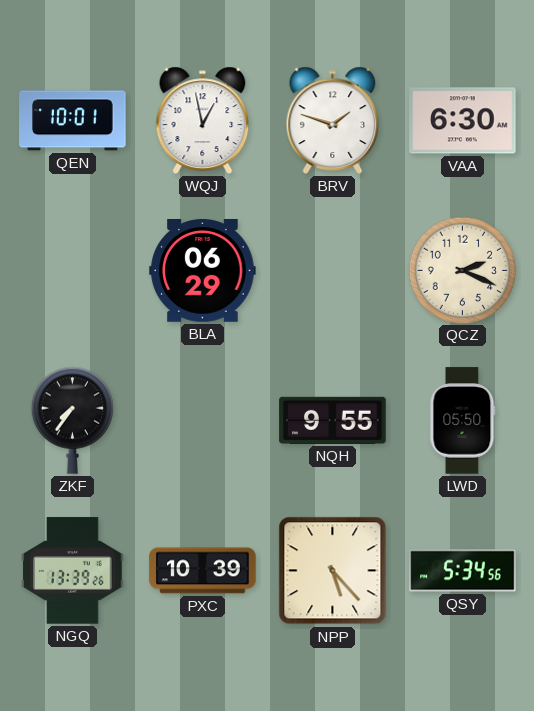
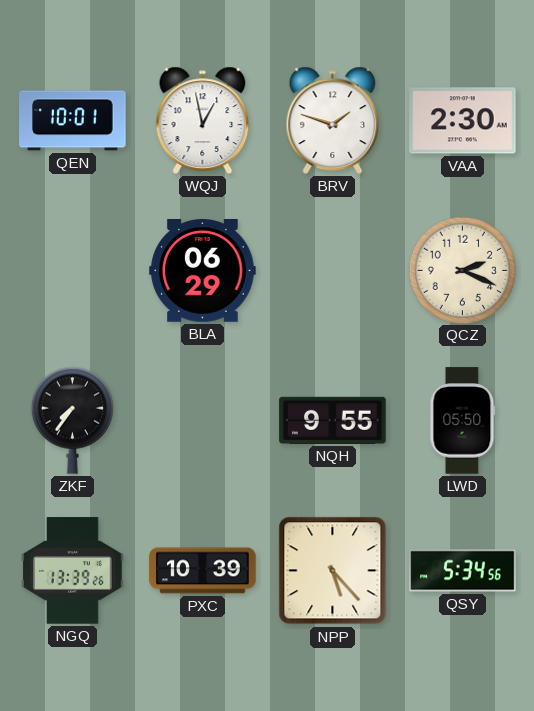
VAA: 6:30 -> 2:30 (463, 121)
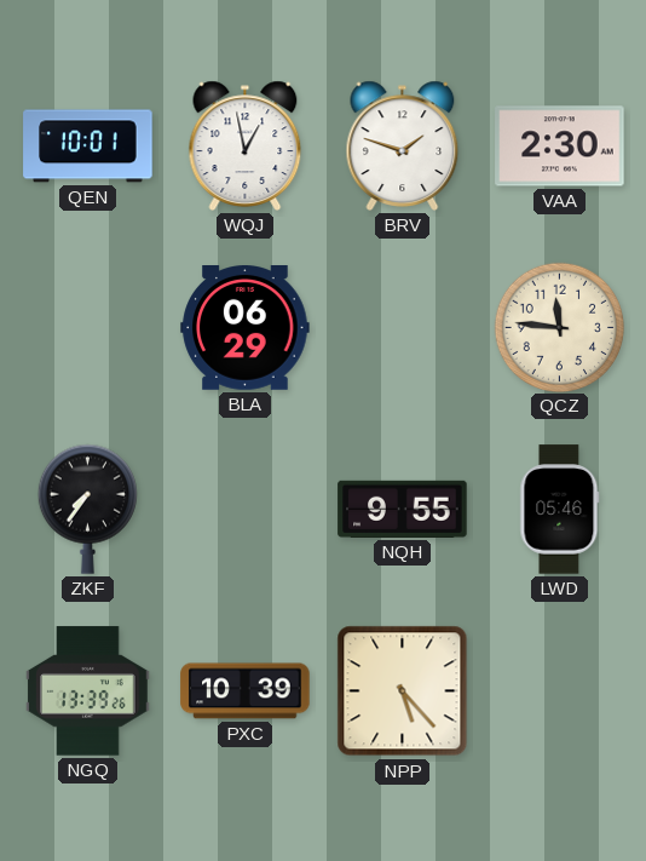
QCZ: 2:19 -> 11:46 (559, 327)
LWD: 05:50 -> 05:46 (560, 510)
QSY: 5:34 -> none (463, 571)
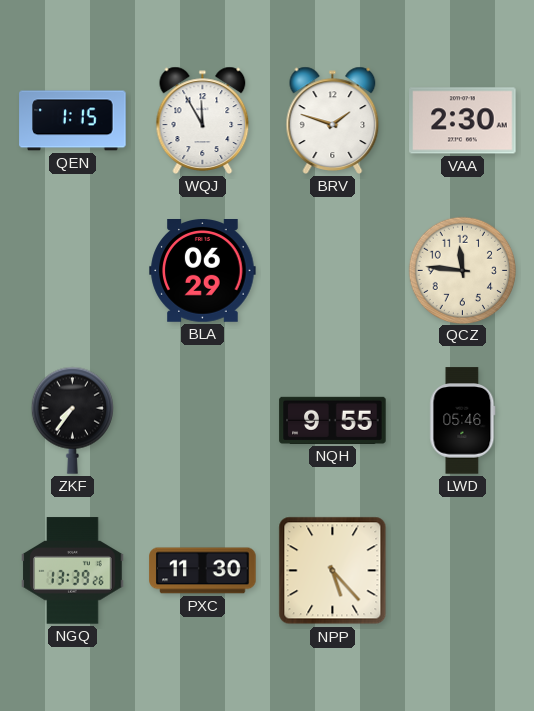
QEN: 10:01 -> 1:15 (73, 121)
WQJ: 12:58 -> 11:55 (203, 120)
PXC: 10:39 -> 11:30 (203, 571)
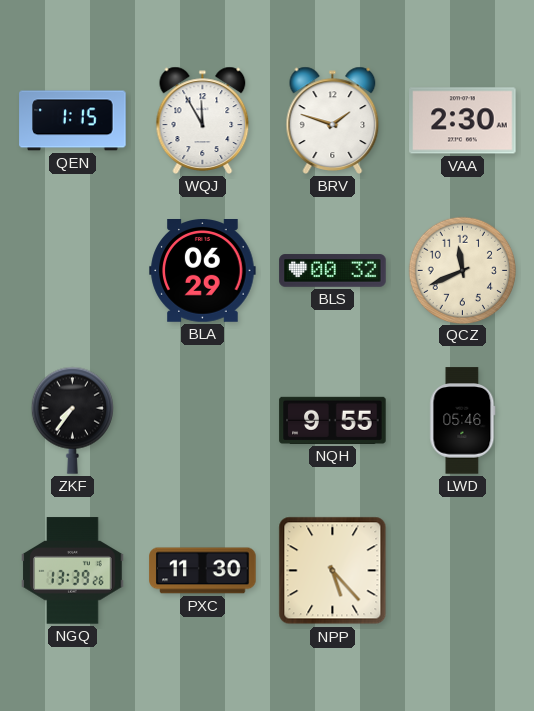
BLS: none -> 00:32 (333, 271)
QCZ: 11:46 -> 11:41 (462, 270)
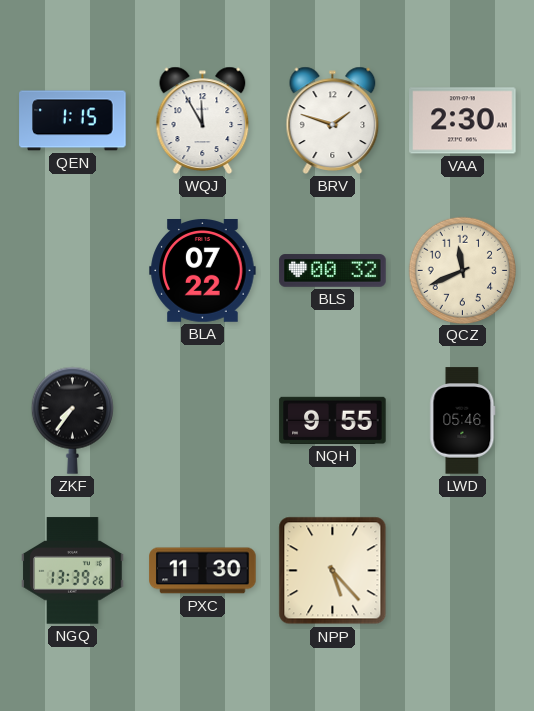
BLA: 06:29 -> 07:22 (203, 271)
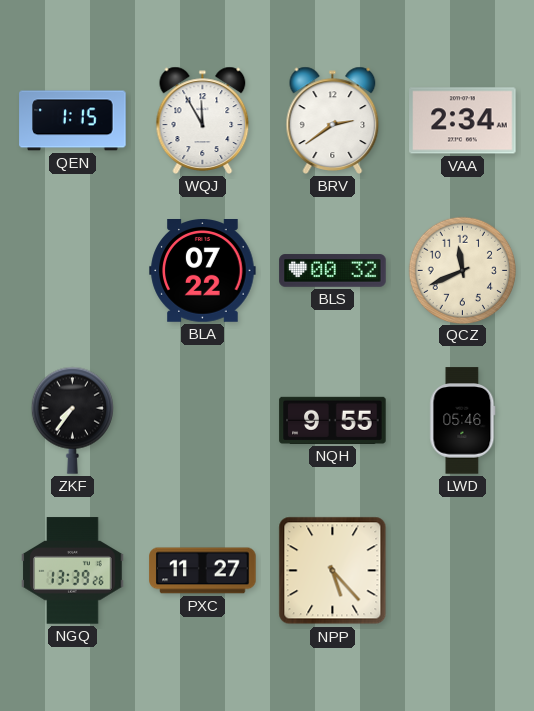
BRV: 1:48 -> 2:39 (333, 120)
VAA: 2:30 -> 2:34 (463, 121)
PXC: 11:30 -> 11:27 (203, 571)
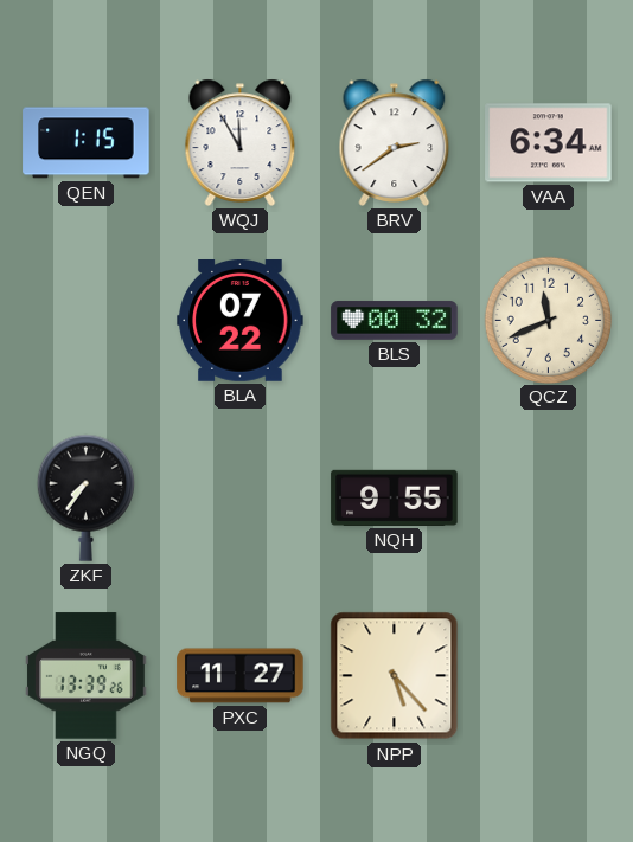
VAA: 2:34 -> 6:34 (549, 143)
LWD: 05:46 -> none (463, 421)
